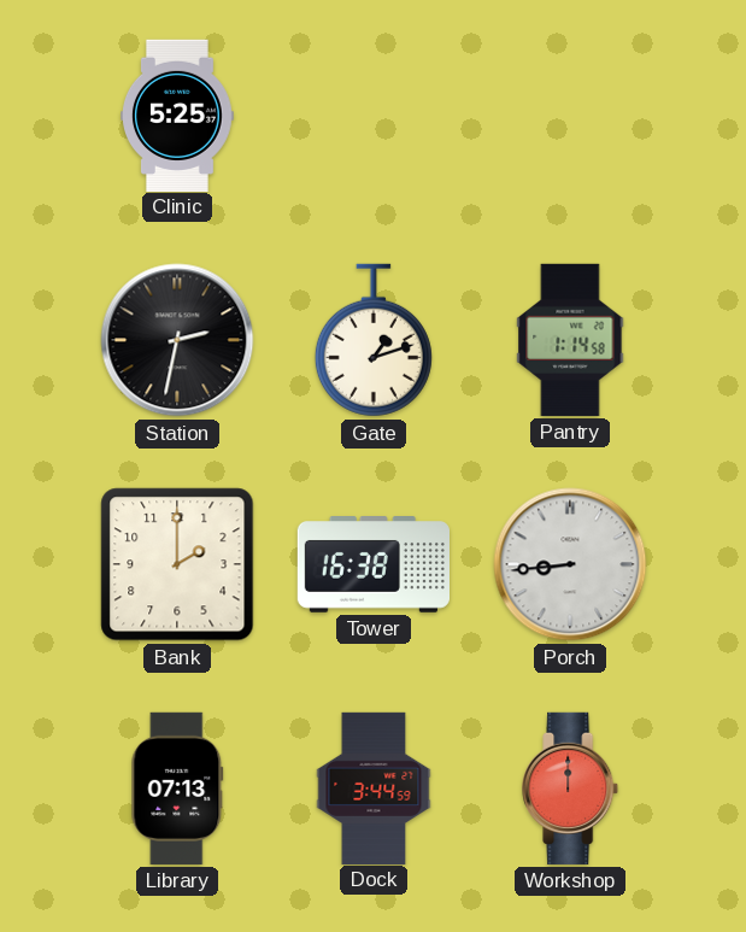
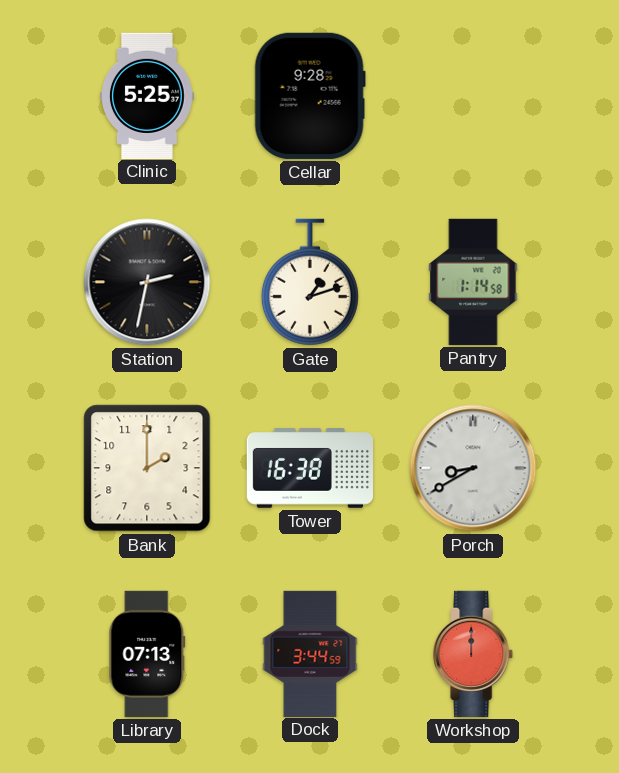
Cellar: none -> 9:28 (310, 96)
Porch: 8:44 -> 8:40 (473, 468)
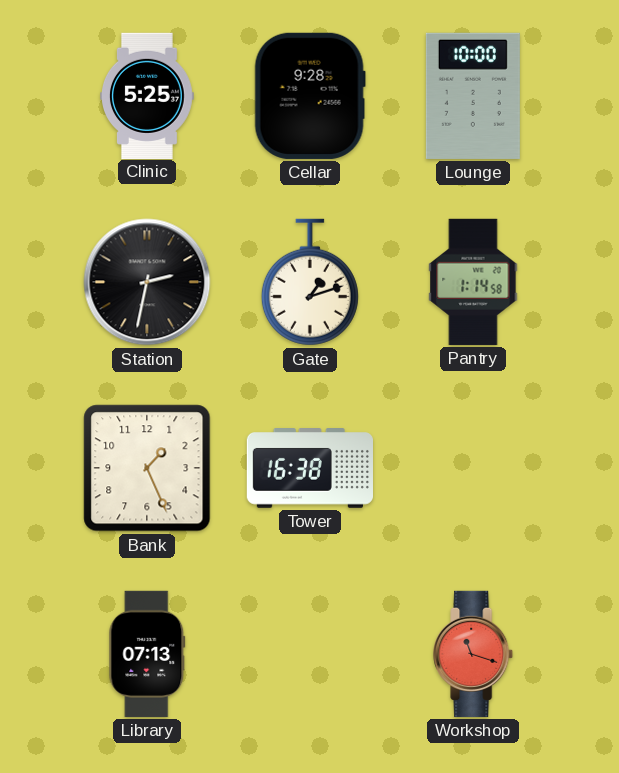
Lounge: none -> 10:00 (473, 96)
Bank: 2:00 -> 1:26 (147, 468)
Porch: 8:40 -> none (473, 468)
Dock: 3:44 -> none (310, 653)
Workshop: 12:00 -> 11:18 (474, 654)
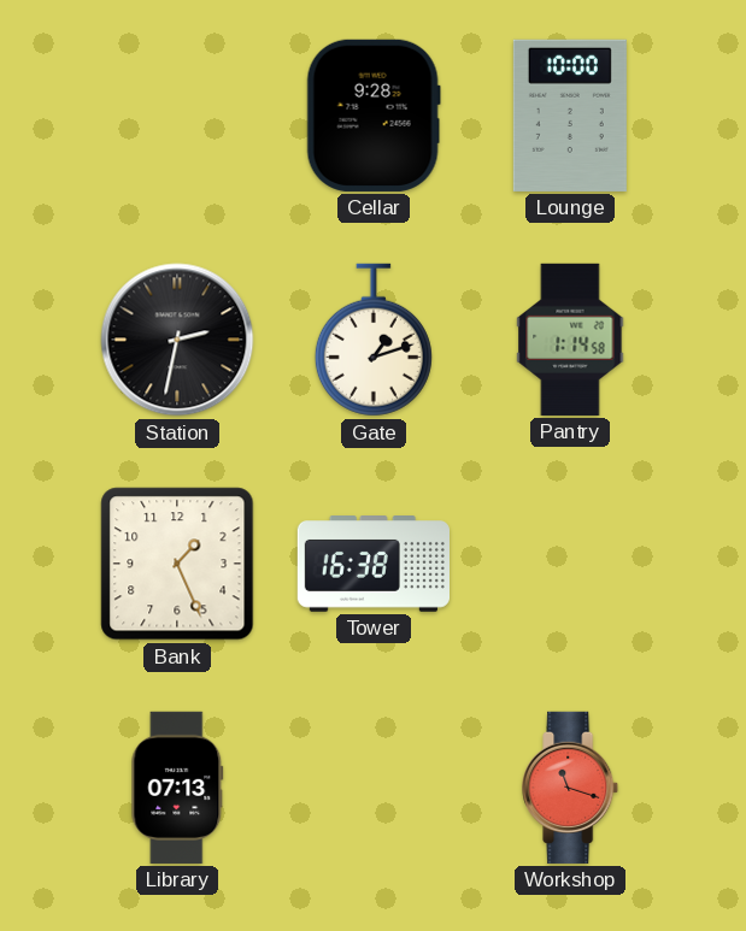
Clinic: 5:25 -> none (148, 95)
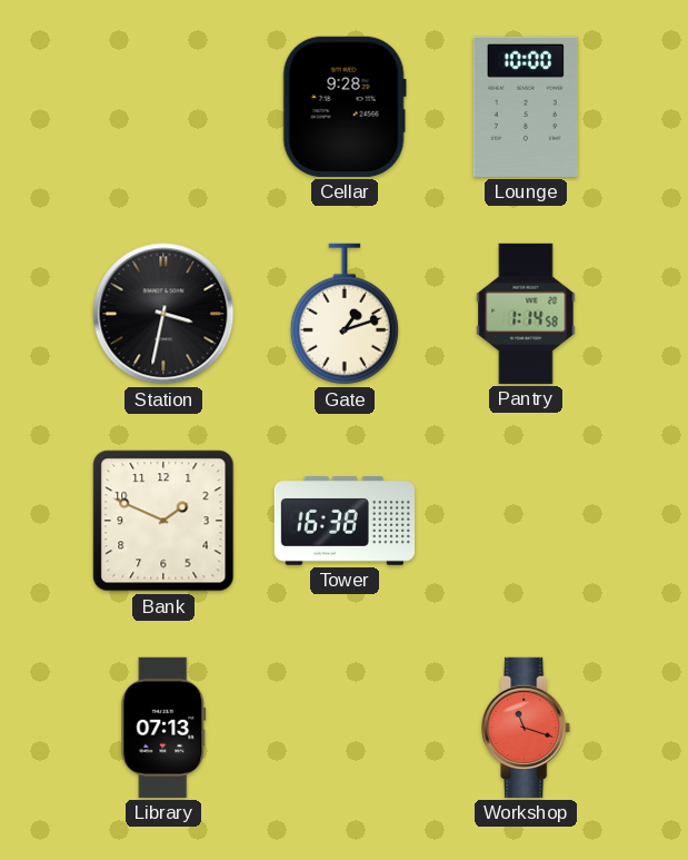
Station: 2:32 -> 3:32 (163, 314)
Bank: 1:26 -> 1:49 (163, 521)
